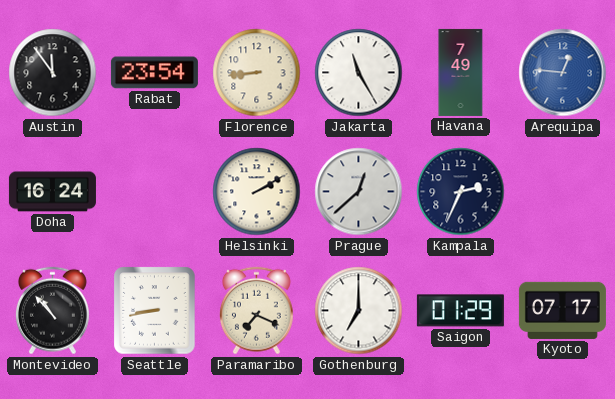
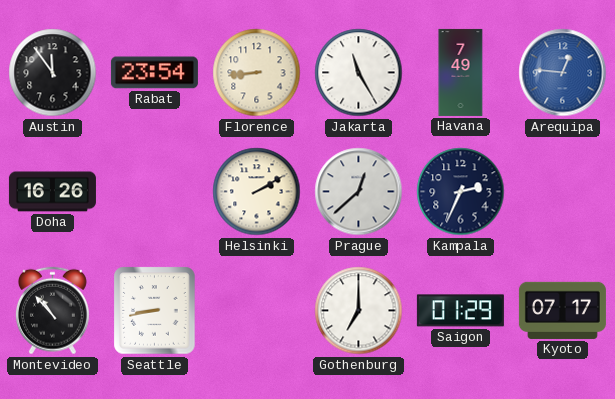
Doha: 16:24 -> 16:26 (52, 192)
Paramaribo: 7:19 -> none (256, 311)
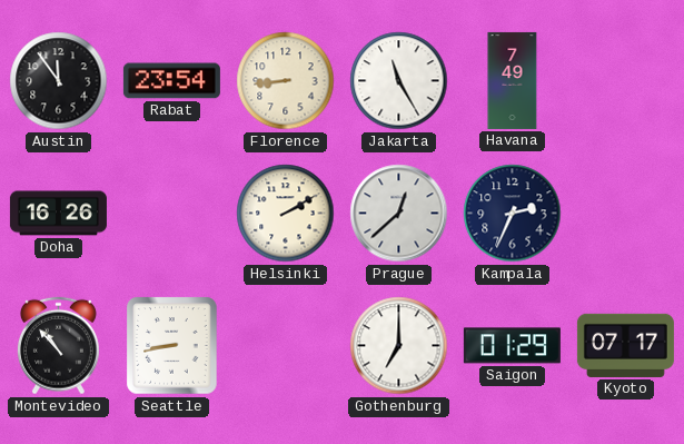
Arequipa: 12:46 -> none (563, 73)
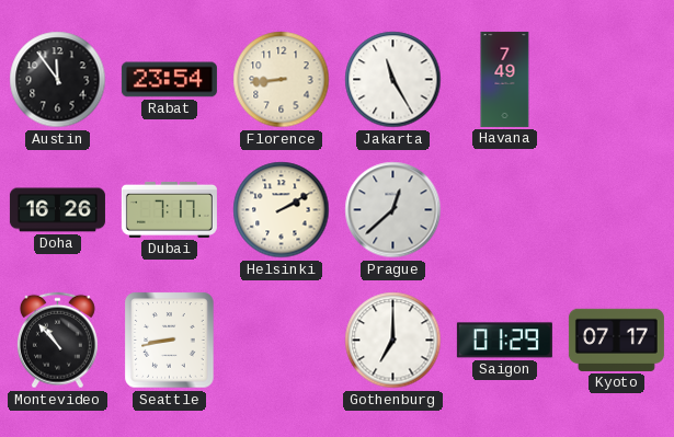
Dubai: none -> 7:17 (169, 209)
Kampala: 2:34 -> none (513, 214)
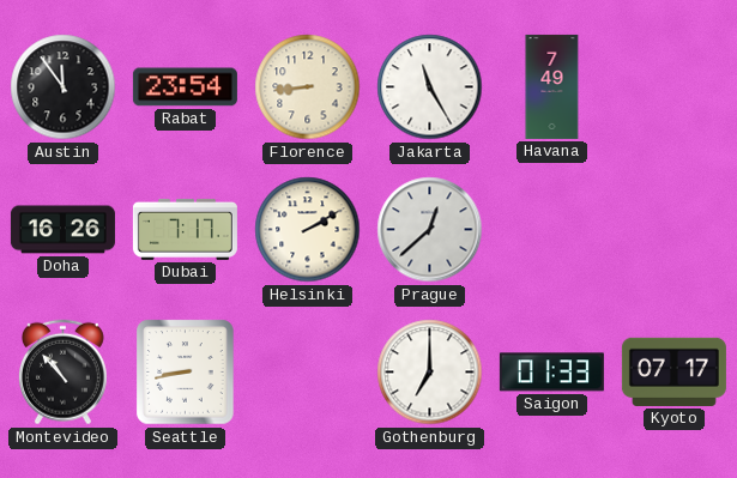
Saigon: 01:29 -> 01:33 (551, 373)
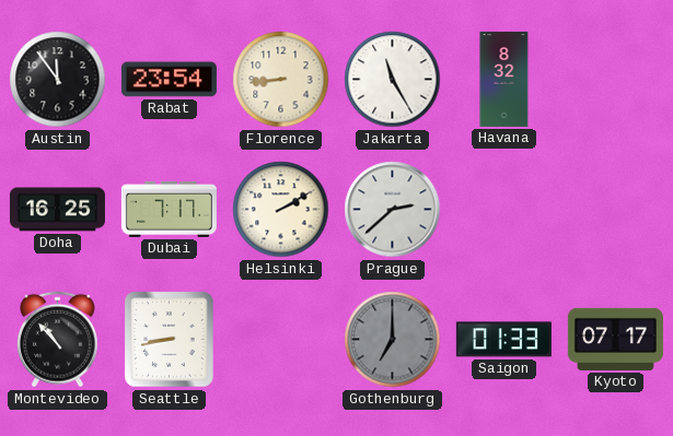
Havana: 7:49 -> 8:32 (504, 79)
Doha: 16:26 -> 16:25 (57, 210)
Prague: 12:38 -> 2:38 (393, 210)
Gothenburg dial: white -> grey (393, 340)
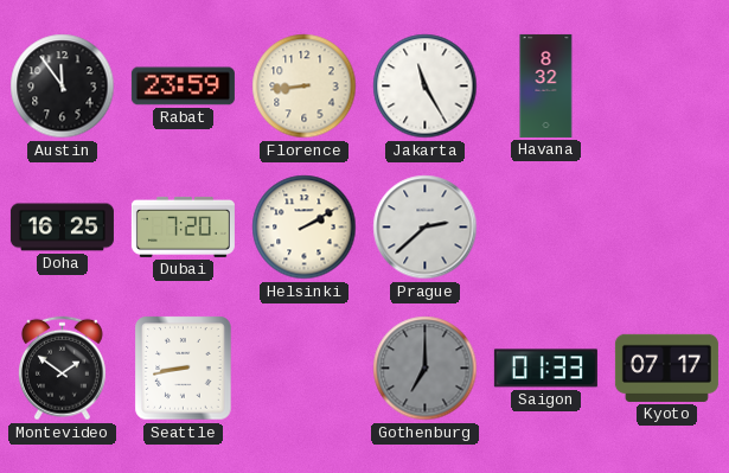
Rabat: 23:54 -> 23:59 (183, 87)
Dubai: 7:17 -> 7:20 (183, 226)
Montevideo: 10:53 -> 1:51 (62, 369)
